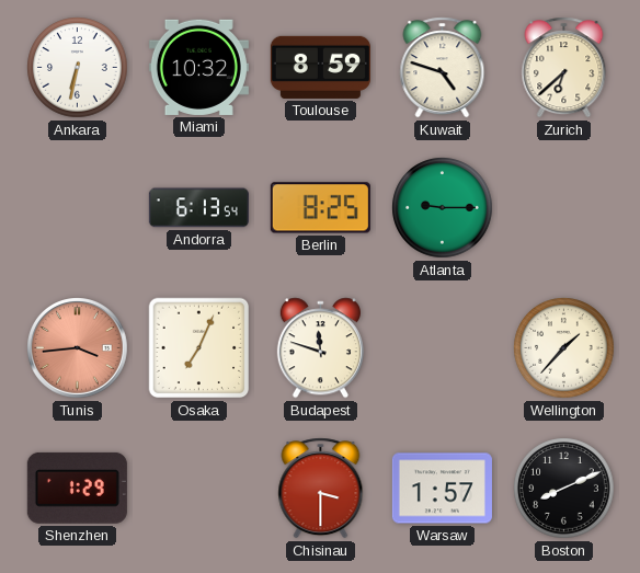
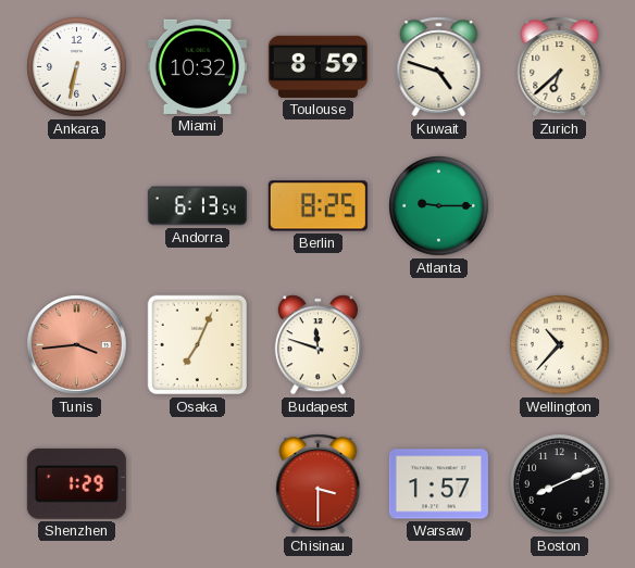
Wellington: 1:37 -> 10:37 (560, 345)
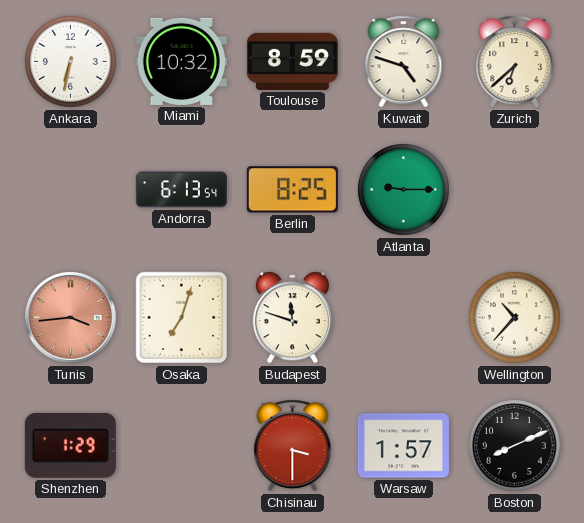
Osaka: 7:04 -> 7:03 (182, 318)
